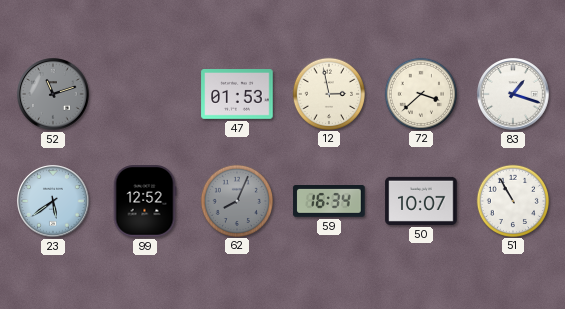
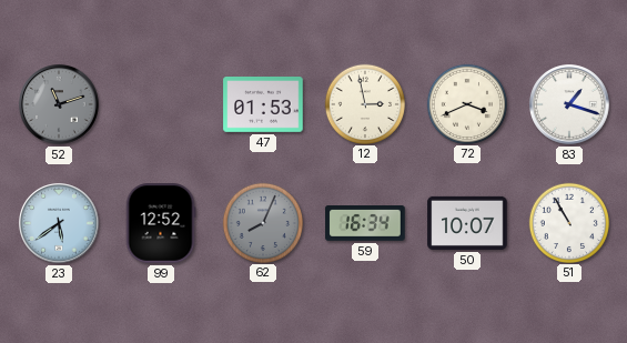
72: 3:38 -> 3:41 (466, 103)
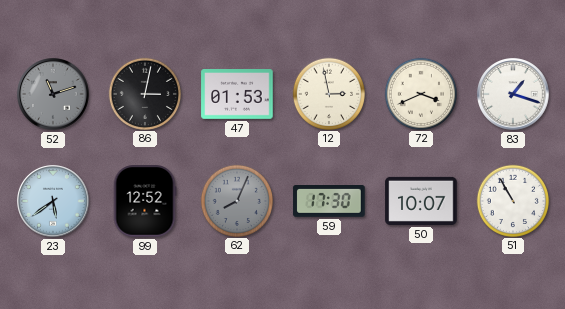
86: none -> 3:02 (144, 93)
59: 16:34 -> 17:30 (329, 202)
